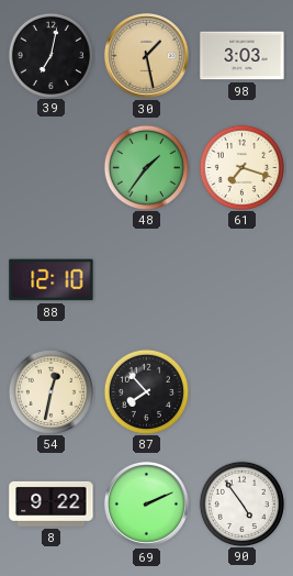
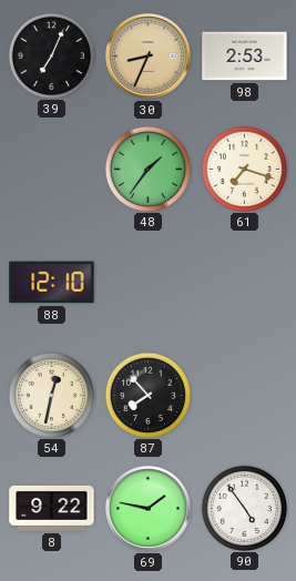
39: 7:02 -> 7:04 (51, 55)
30: 1:28 -> 8:34 (147, 55)
98: 3:03 -> 2:53 (245, 57)
69: 2:11 -> 1:47 (147, 508)
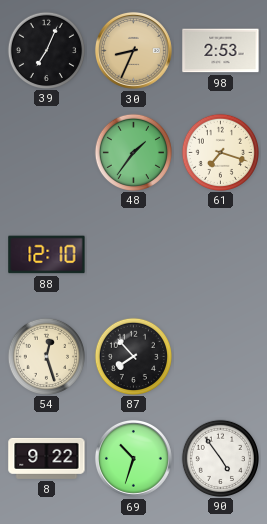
54: 12:32 -> 12:27 (46, 356)
69: 1:47 -> 10:33 (133, 458)
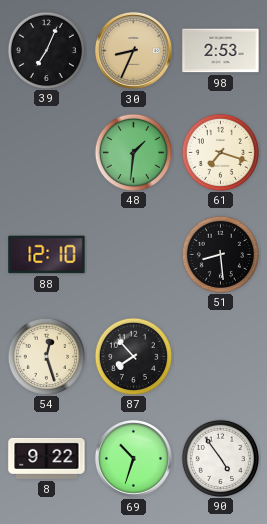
48: 1:36 -> 1:31 (133, 152)
51: none -> 8:29 (220, 254)
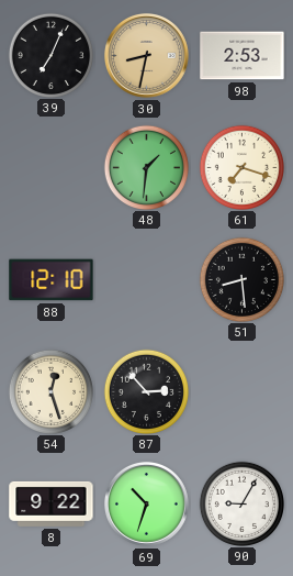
30: 8:34 -> 8:32 (146, 55)
87: 7:53 -> 2:53 (146, 391)
90: 4:54 -> 9:05 (241, 503)
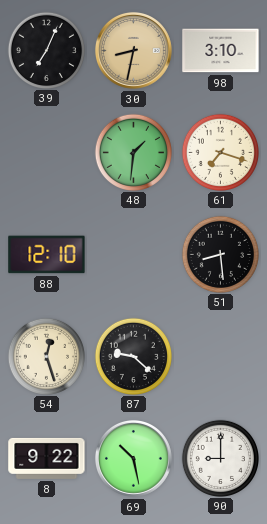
98: 2:53 -> 3:10 (221, 51)
87: 2:53 -> 9:22 (133, 356)
69: 10:33 -> 10:28 (133, 458)
90: 9:05 -> 9:00 (220, 458)
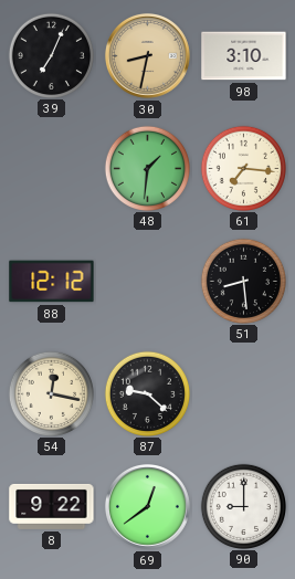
61: 7:18 -> 7:16 (243, 168)
88: 12:10 -> 12:12 (52, 282)
54: 12:27 -> 12:17 (51, 393)
69: 10:28 -> 12:39 (147, 506)
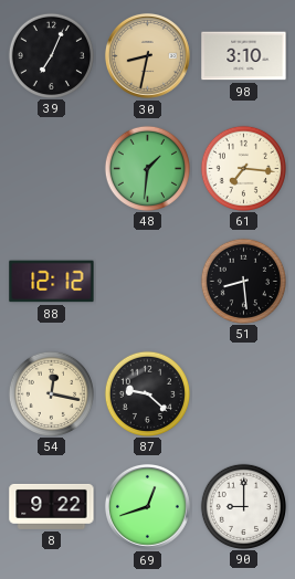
69: 12:39 -> 12:42 (147, 506)
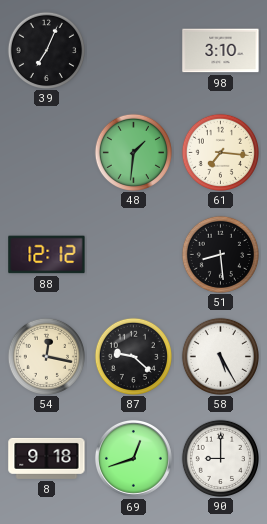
30: 8:32 -> none (147, 55)
58: none -> 5:25 (220, 356)
8: 9:22 -> 9:18 (47, 458)
